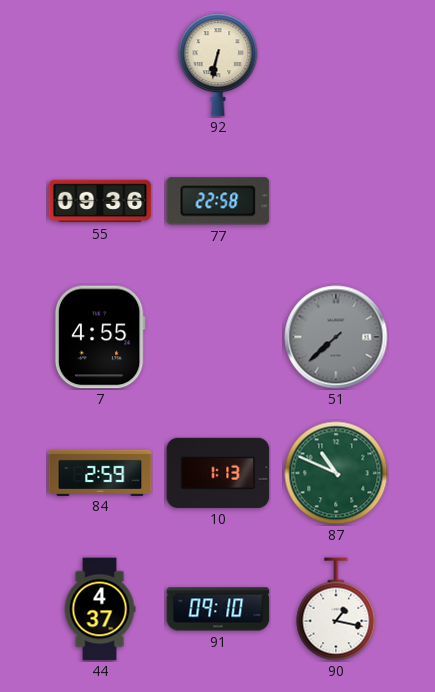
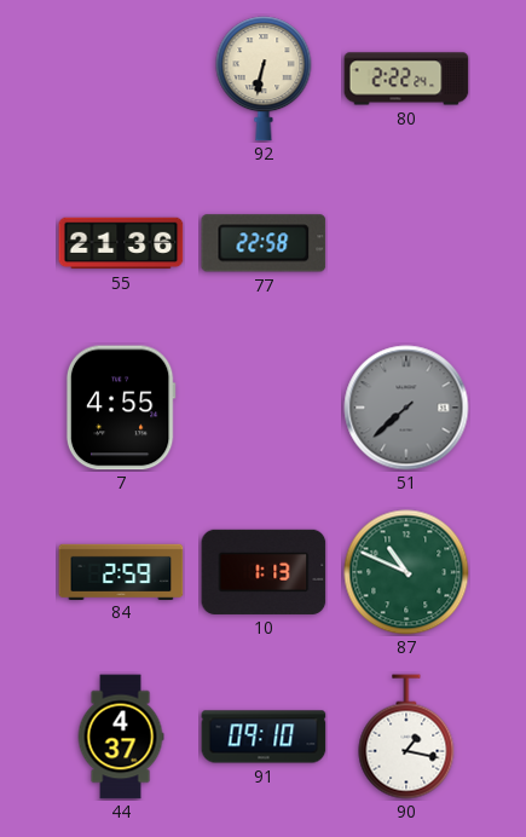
80: none -> 2:22 (406, 79)
55: 09:36 -> 21:36 (121, 243)
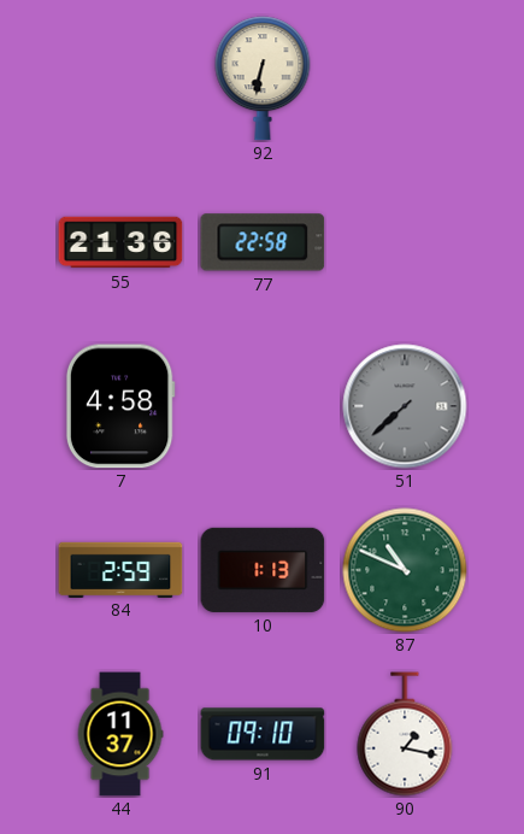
80: 2:22 -> none (406, 79)
7: 4:55 -> 4:58 (120, 406)
44: 4:37 -> 11:37 (120, 734)
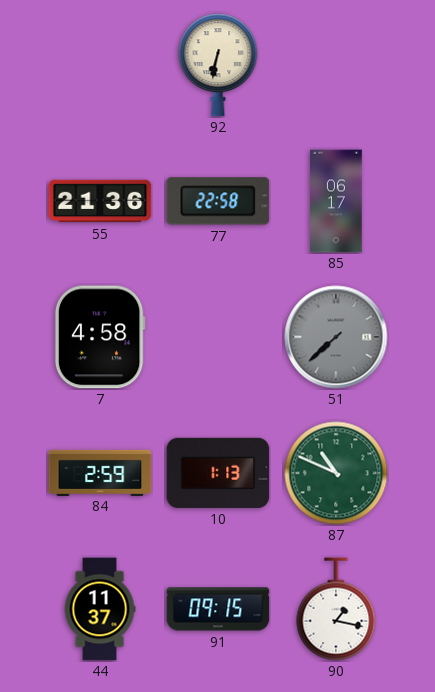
85: none -> 06:17 (336, 201)
91: 09:10 -> 09:15 (218, 609)
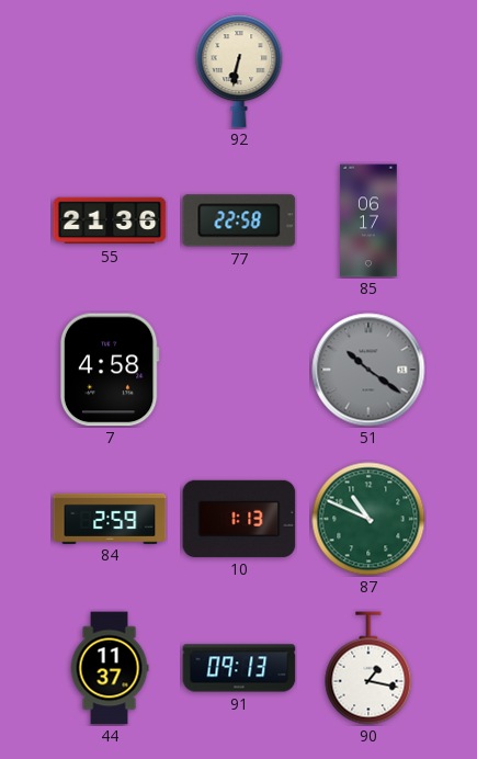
51: 7:38 -> 10:21 (368, 370)
91: 09:15 -> 09:13 (239, 668)
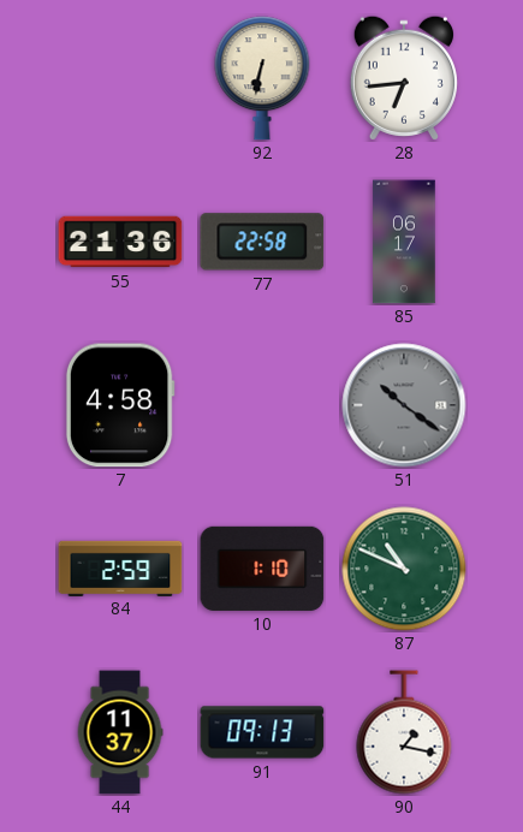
28: none -> 6:44 (404, 78)
10: 1:13 -> 1:10 (262, 569)
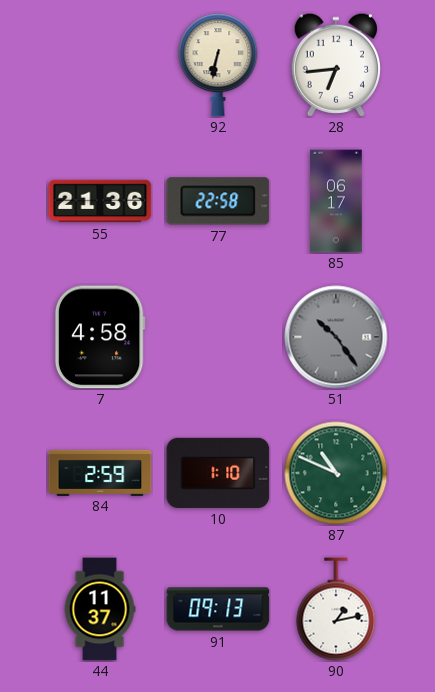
51: 10:21 -> 10:24 (336, 337)
90: 1:17 -> 1:13 (336, 609)
